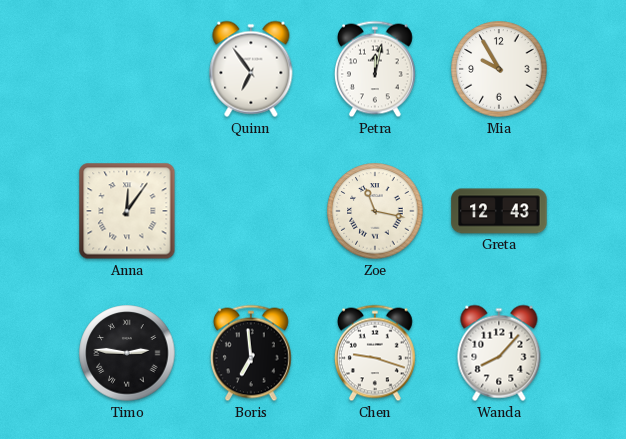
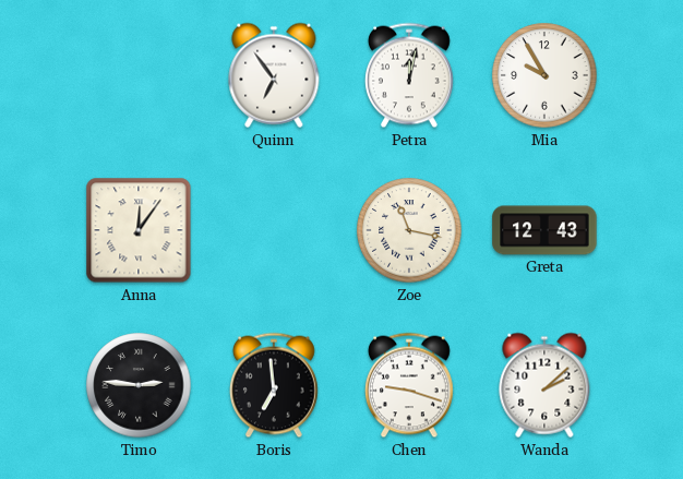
Wanda: 8:07 -> 2:08 (544, 385)
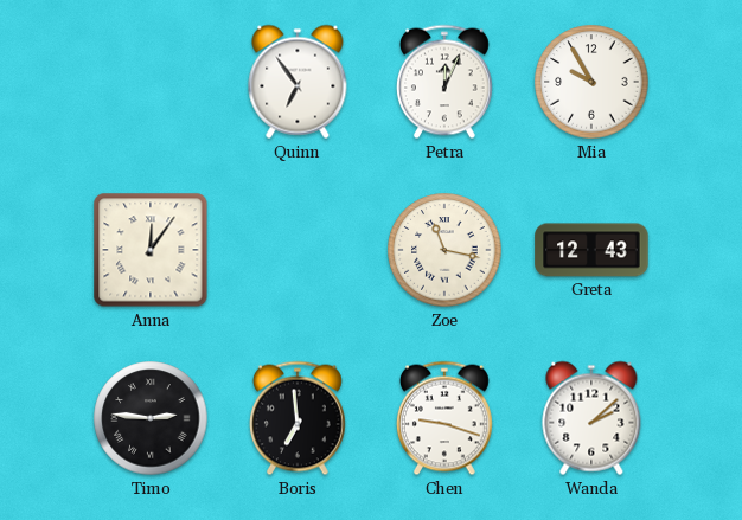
Petra: 12:02 -> 12:04 (444, 82)
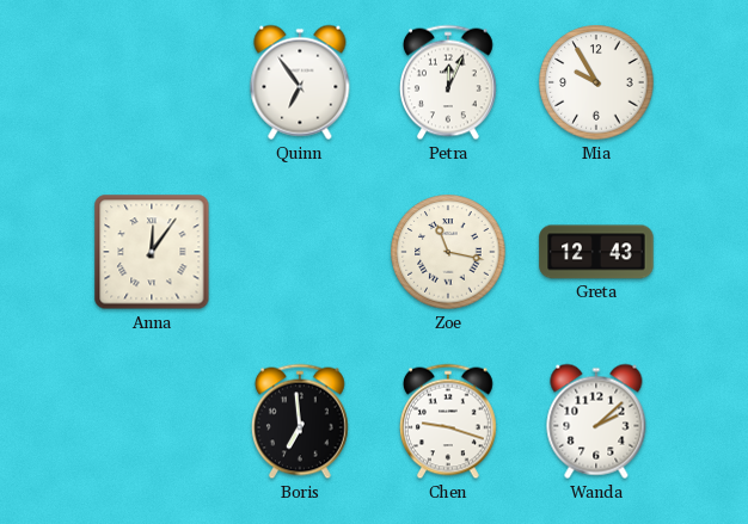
Timo: 2:46 -> none (151, 418)
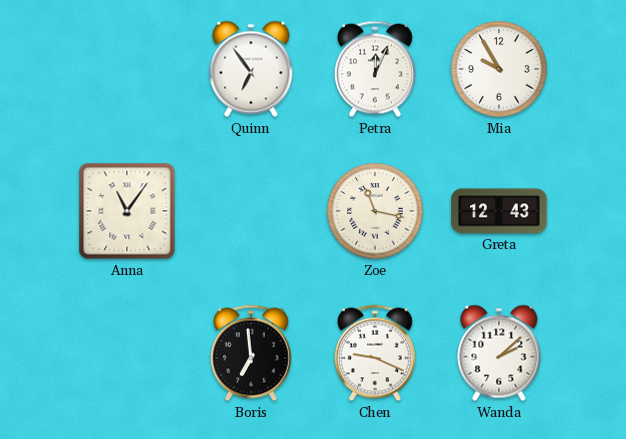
Anna: 12:06 -> 11:06 (127, 211)
Chen: 9:18 -> 9:19 (375, 353)
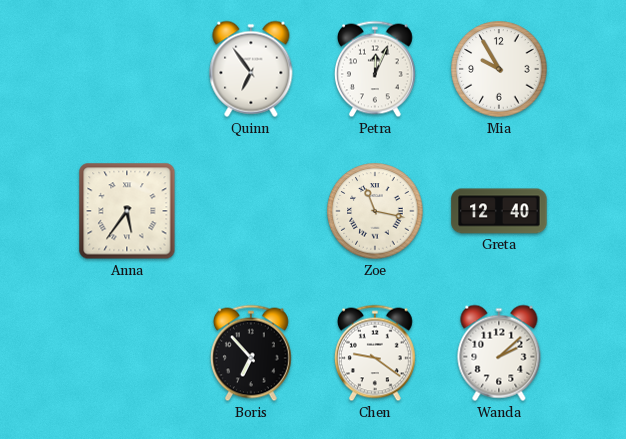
Anna: 11:06 -> 5:36 (127, 211)
Greta: 12:43 -> 12:40 (499, 211)
Boris: 6:59 -> 6:53 (251, 353)
Chen: 9:19 -> 9:21 (375, 353)
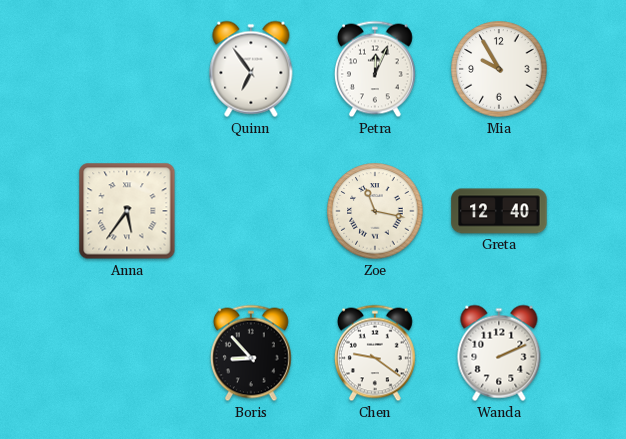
Boris: 6:53 -> 8:53 (251, 353)
Wanda: 2:08 -> 2:11 (499, 353)
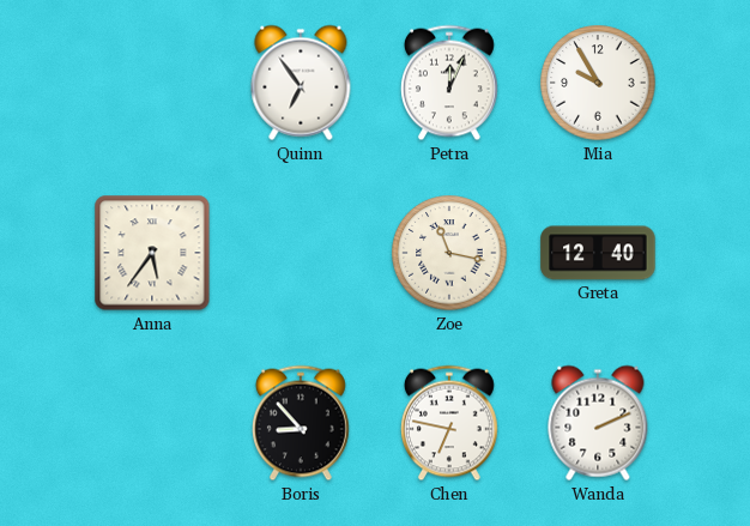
Chen: 9:21 -> 6:47 (449, 423)
